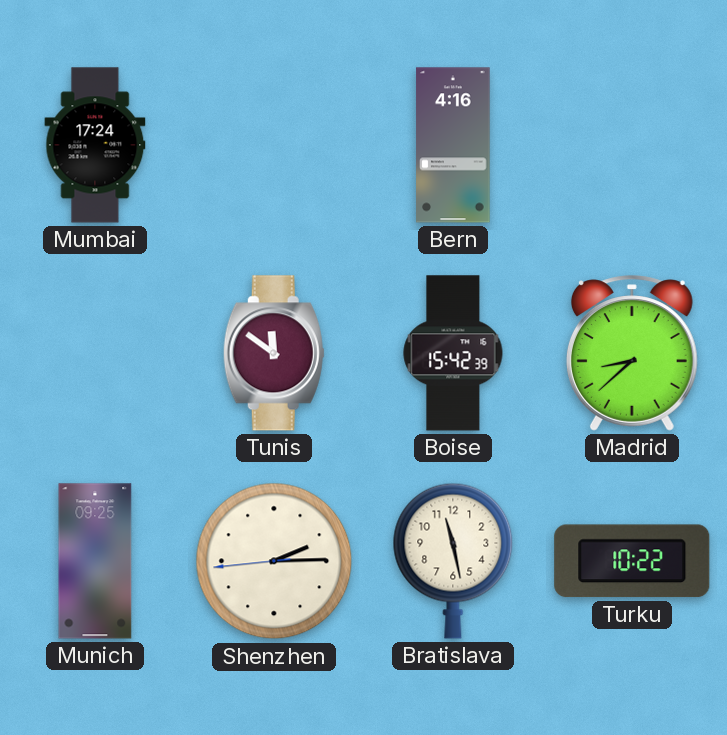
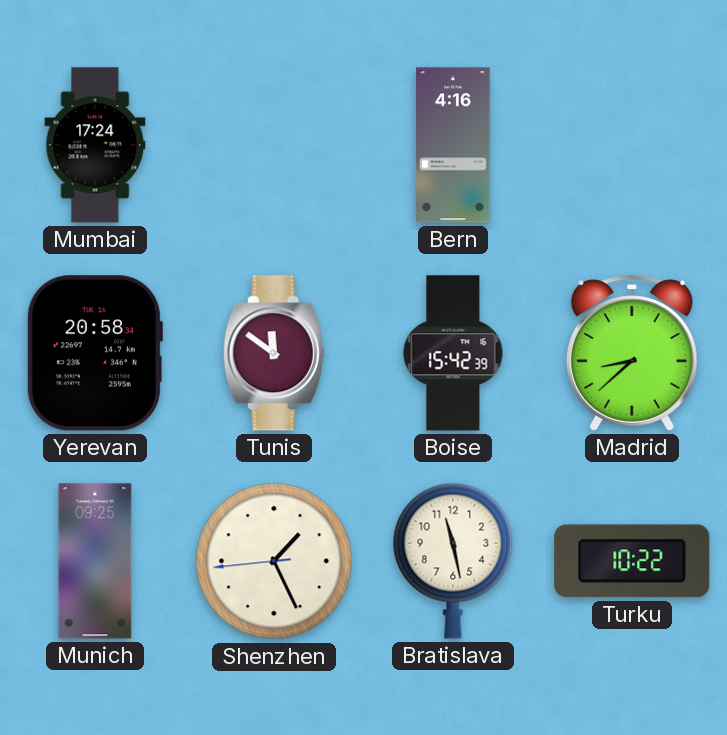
Yerevan: none -> 20:58 (94, 353)
Shenzhen: 2:14 -> 1:25 (274, 561)
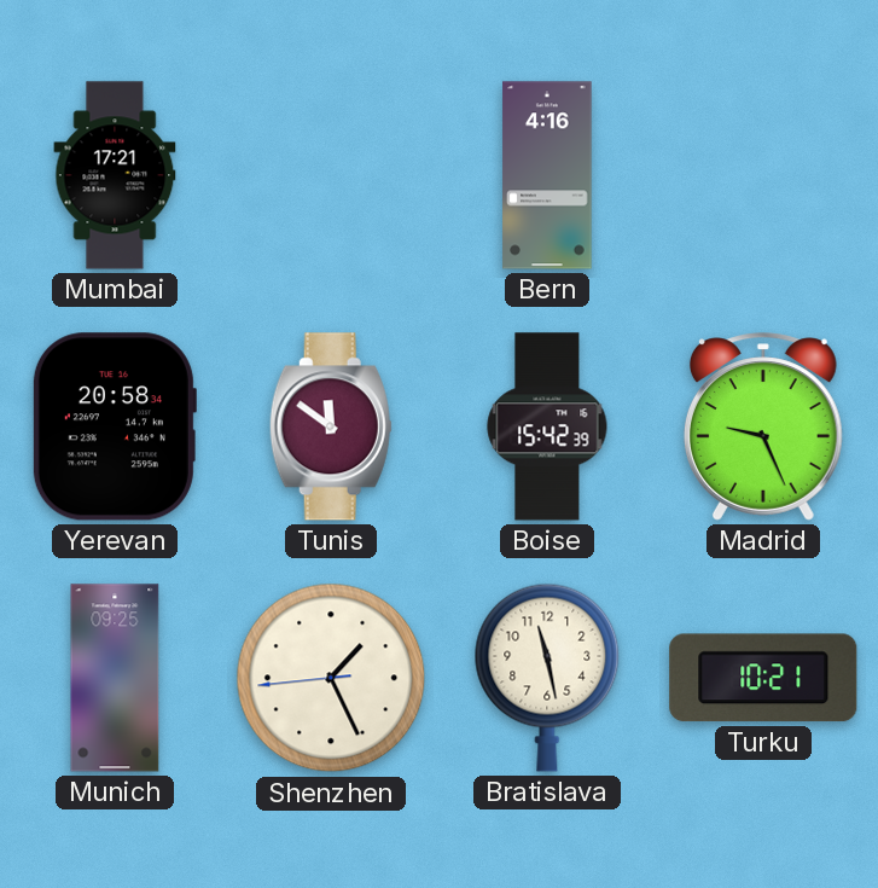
Mumbai: 17:24 -> 17:21 (115, 175)
Madrid: 8:38 -> 9:26 (763, 426)
Turku: 10:22 -> 10:21 (763, 678)
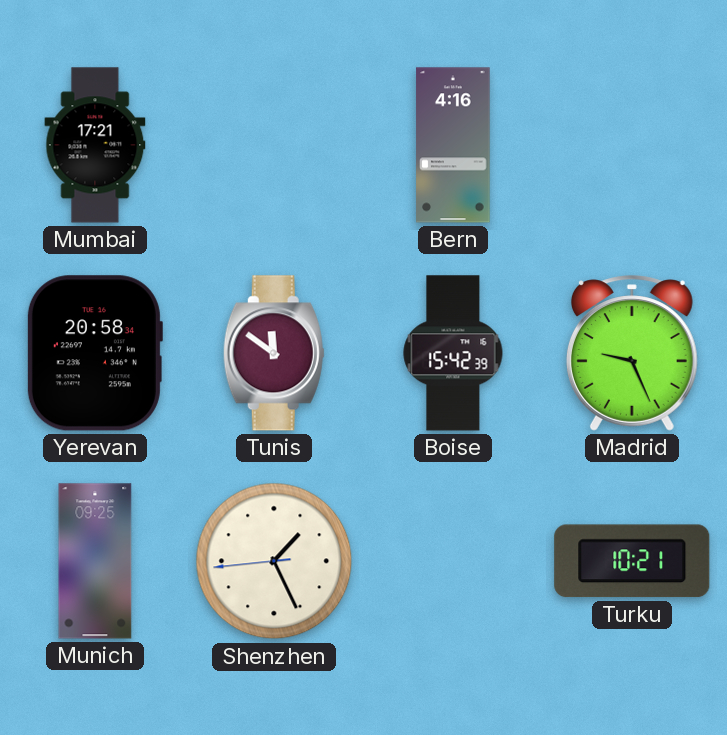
Bratislava: 11:28 -> none (547, 678)
